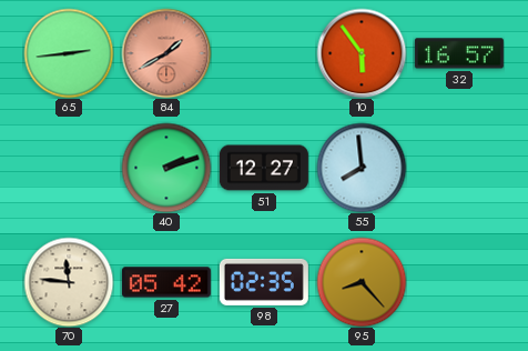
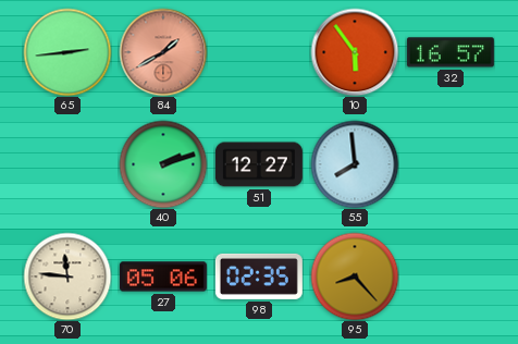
27: 05:42 -> 05:06 (163, 277)
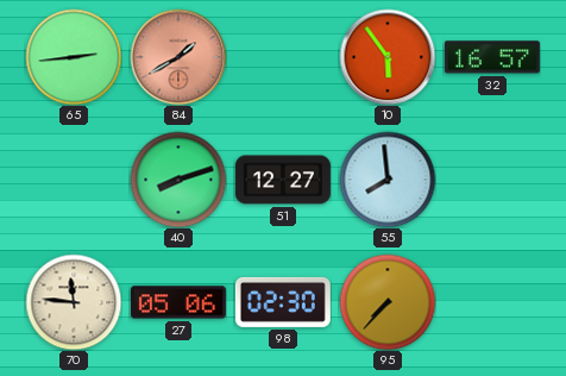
40: 2:12 -> 8:12 (178, 180)
98: 02:35 -> 02:30 (283, 302)
95: 8:23 -> 7:37 (388, 302)
